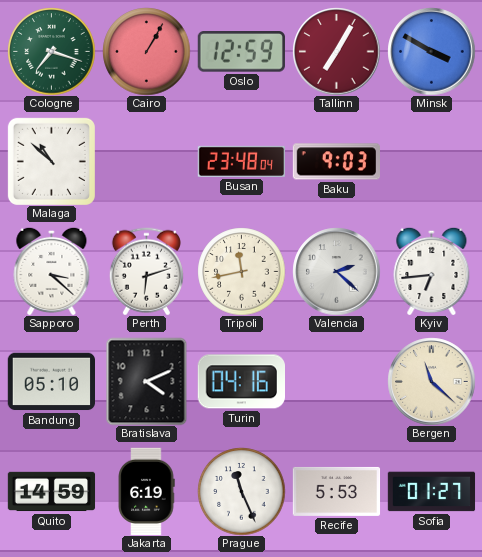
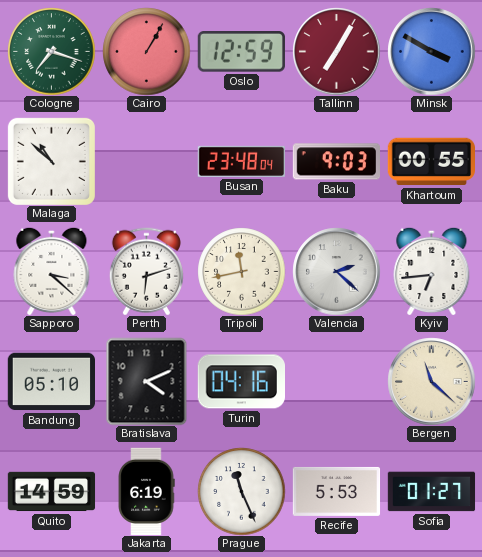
Khartoum: none -> 00:55 (431, 162)
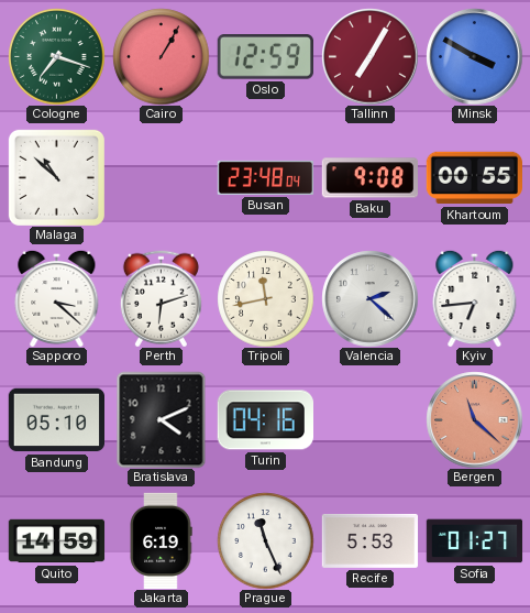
Baku: 9:03 -> 9:08 (369, 178)
Bergen dial: cream -> salmon (474, 419)
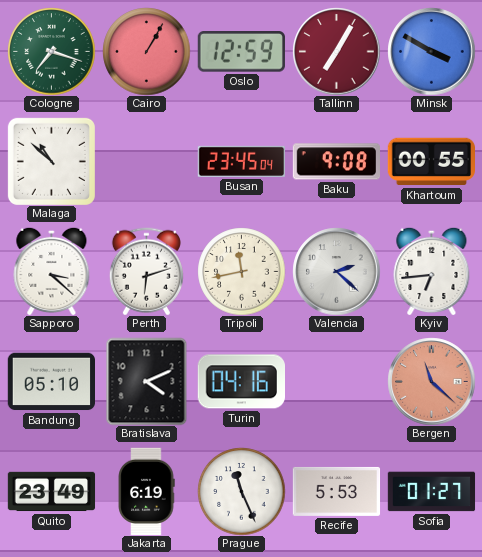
Busan: 23:48 -> 23:45 (241, 161)
Quito: 14:59 -> 23:49 (51, 492)
